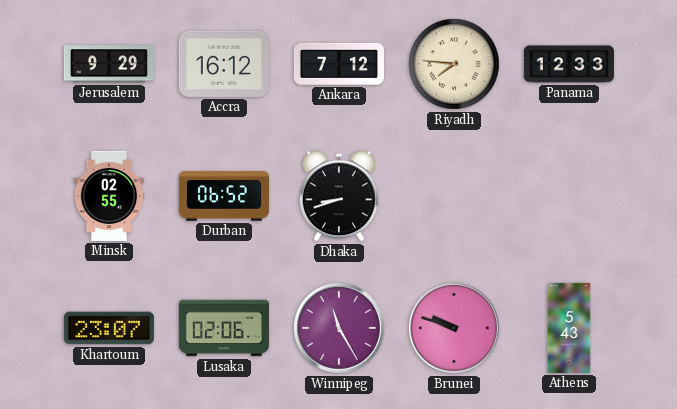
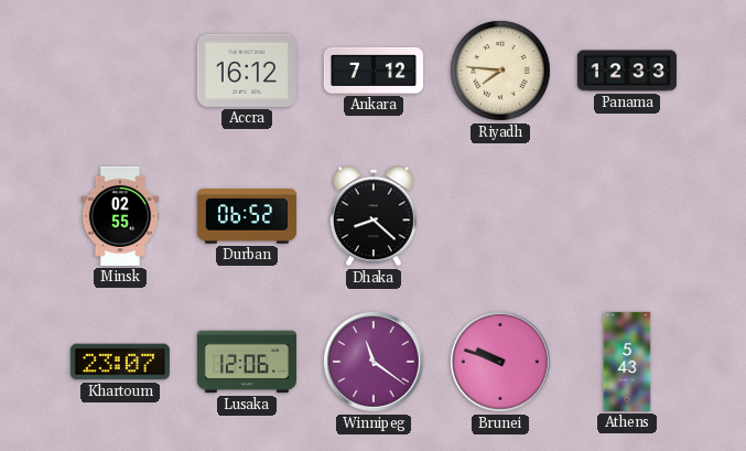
Jerusalem: 9:29 -> none (109, 64)
Dhaka: 8:42 -> 8:22 (374, 216)
Lusaka: 02:06 -> 12:06 (247, 362)
Winnipeg: 11:25 -> 11:21 (374, 362)
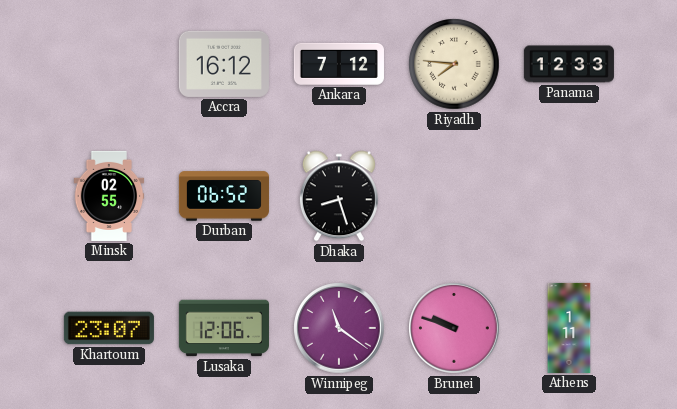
Dhaka: 8:22 -> 8:27 (339, 196)
Athens: 5:43 -> 1:11 (569, 328)
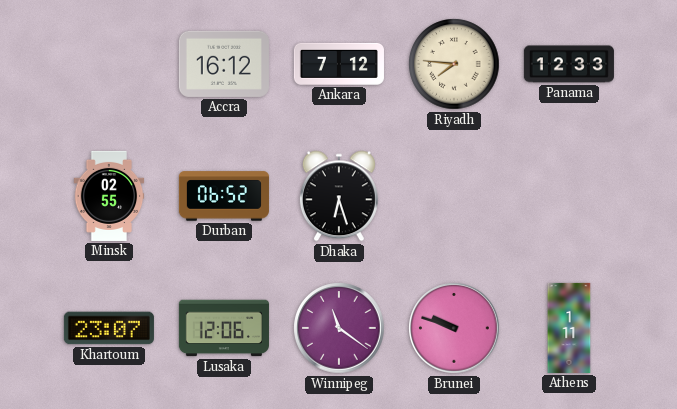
Dhaka: 8:27 -> 6:27 (339, 196)
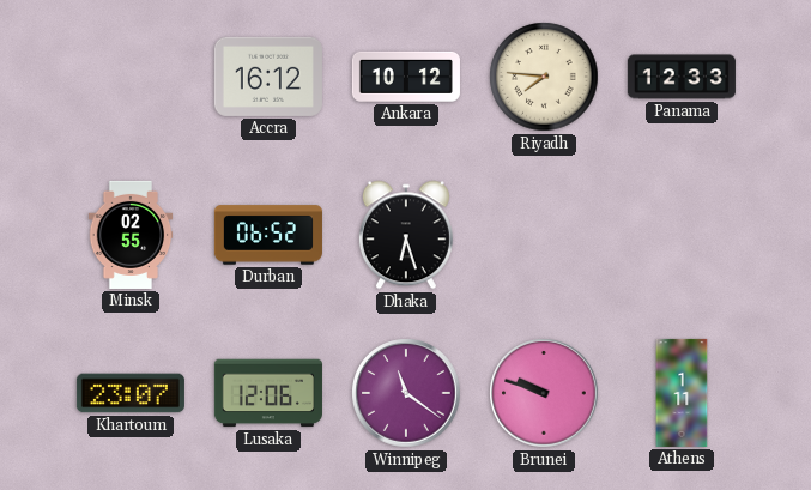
Ankara: 7:12 -> 10:12 (406, 77)
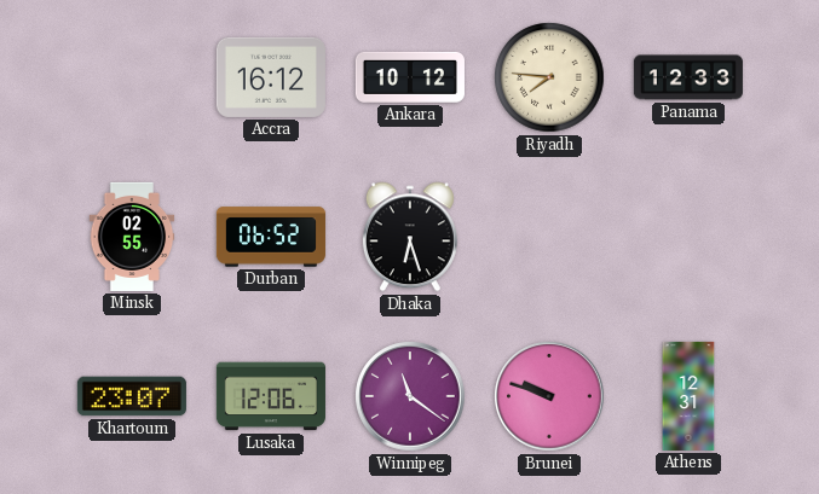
Athens: 1:11 -> 12:31 (688, 396)
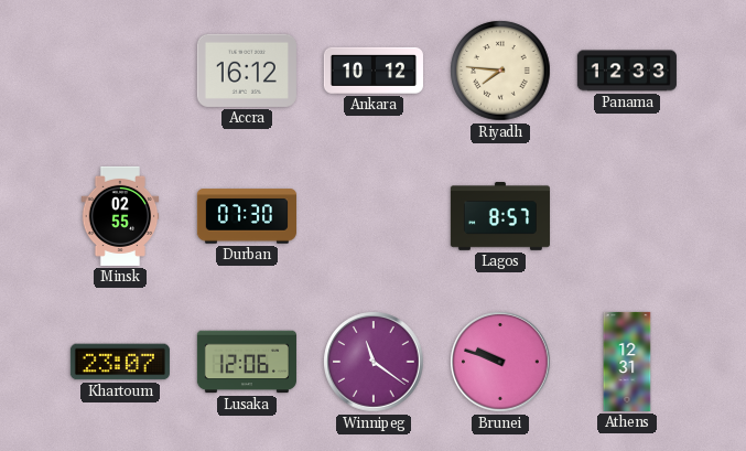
Durban: 06:52 -> 07:30 (247, 216)
Dhaka: 6:27 -> none (410, 237)
Lagos: none -> 8:57 (500, 217)
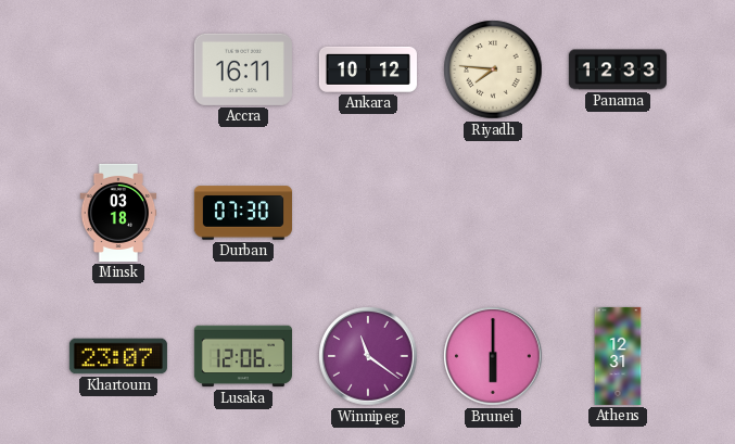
Accra: 16:12 -> 16:11 (243, 69)
Minsk: 02:55 -> 03:18 (118, 213)
Lagos: 8:57 -> none (500, 217)
Brunei: 9:48 -> 6:00 (493, 356)
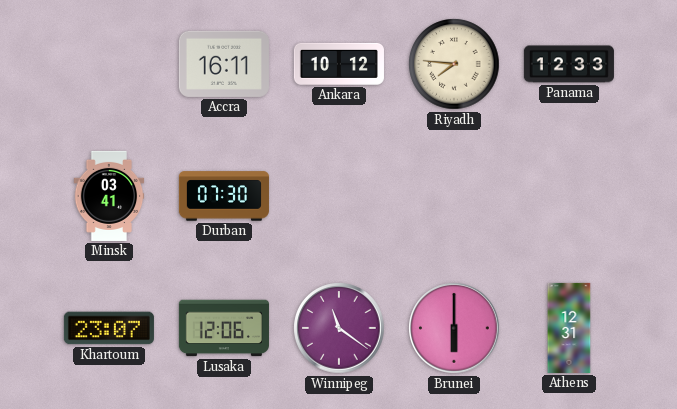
Minsk: 03:18 -> 03:41 (109, 196)
